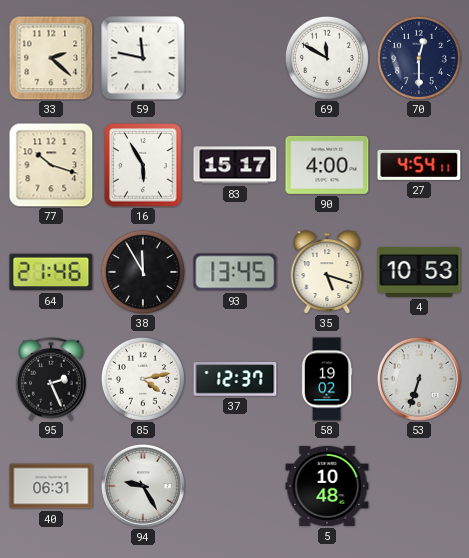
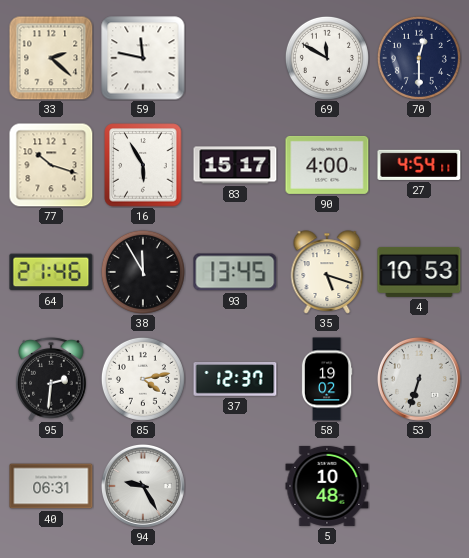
95: 2:26 -> 2:31 (51, 380)
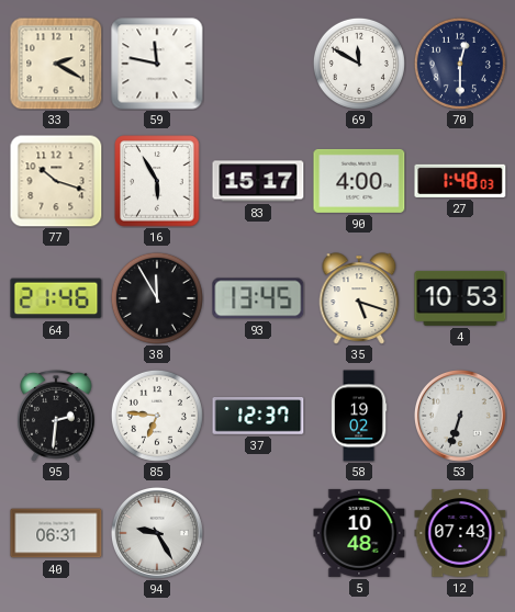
33: 2:22 -> 2:20 (56, 64)
27: 4:54 -> 1:48 (460, 181)
85: 4:13 -> 6:46 (157, 416)
12: none -> 07:43 (460, 533)
